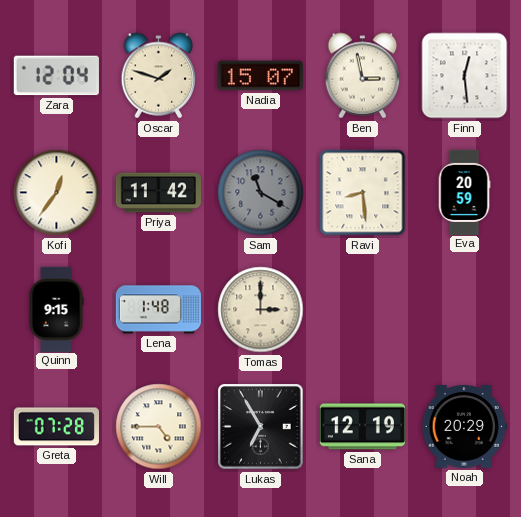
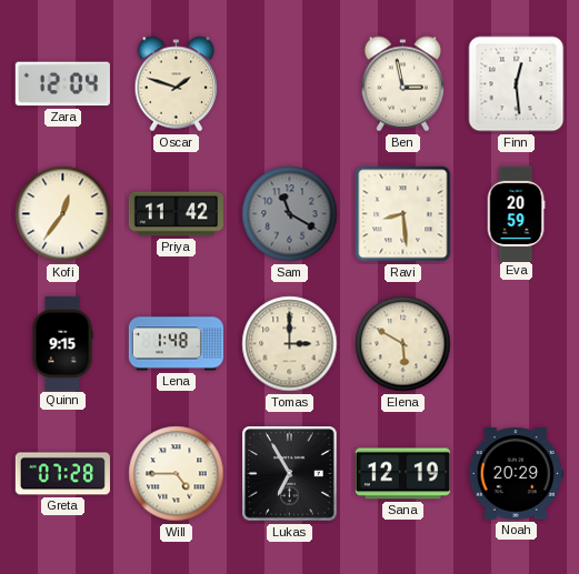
Nadia: 15:07 -> none (260, 76)
Elena: none -> 5:50 (403, 344)
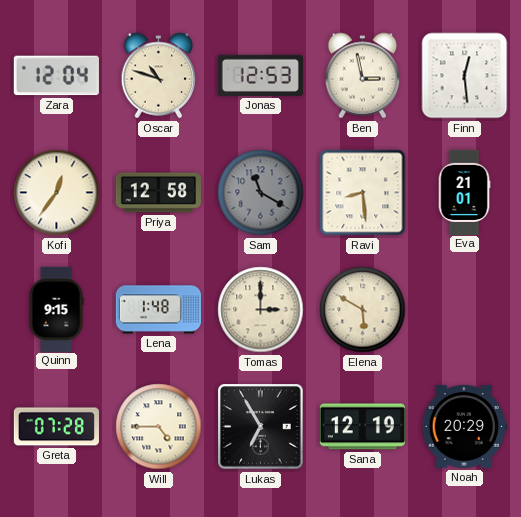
Oscar: 1:48 -> 10:48 (159, 76)
Jonas: none -> 12:53 (260, 75)
Priya: 11:42 -> 12:58 (158, 193)
Eva: 20:59 -> 21:01 (464, 192)
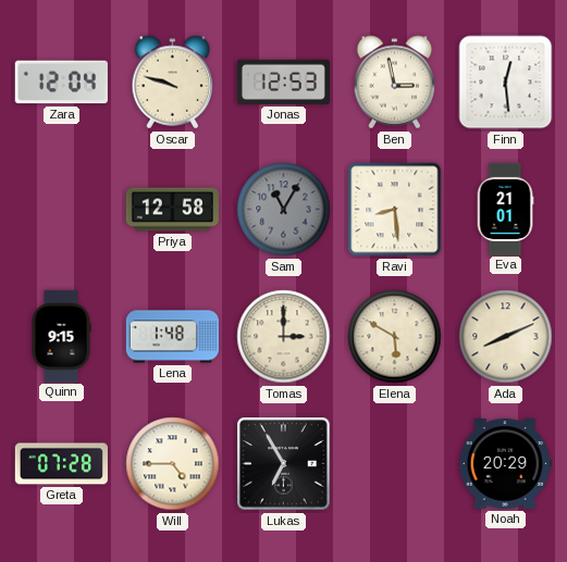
Oscar: 10:48 -> 9:48 (173, 83)
Kofi: 12:36 -> none (57, 193)
Sam: 11:20 -> 11:05 (284, 210)
Ada: none -> 8:11 (506, 337)
Sana: 12:19 -> none (362, 427)
